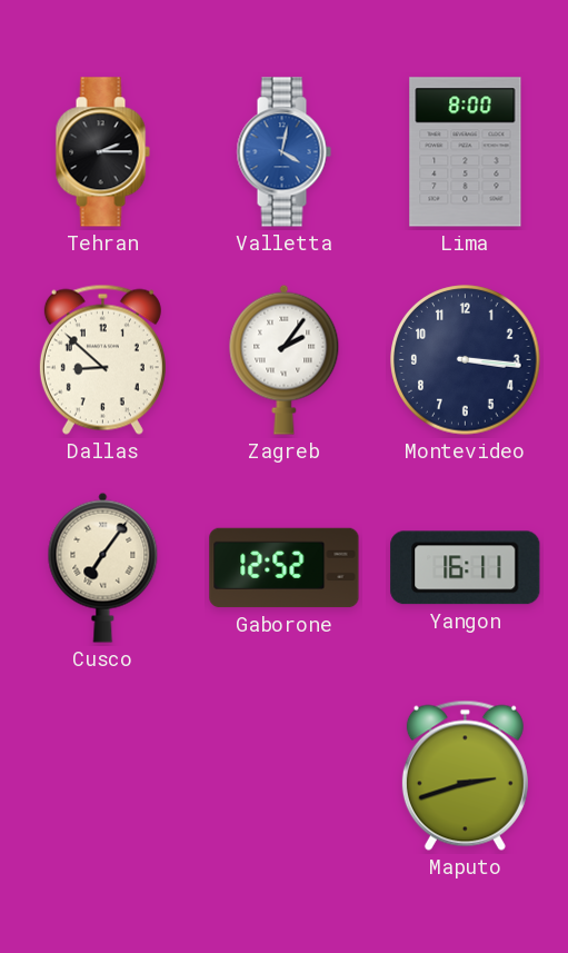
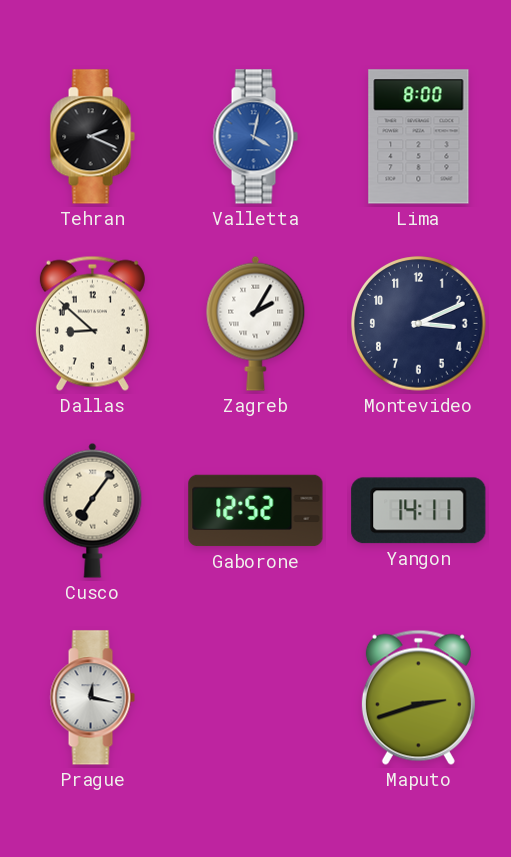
Tehran: 2:15 -> 2:19 (92, 137)
Zagreb: 2:06 -> 2:05 (256, 323)
Montevideo: 3:16 -> 3:11 (419, 324)
Yangon: 16:11 -> 14:11 (419, 511)
Prague: none -> 12:17 (92, 698)
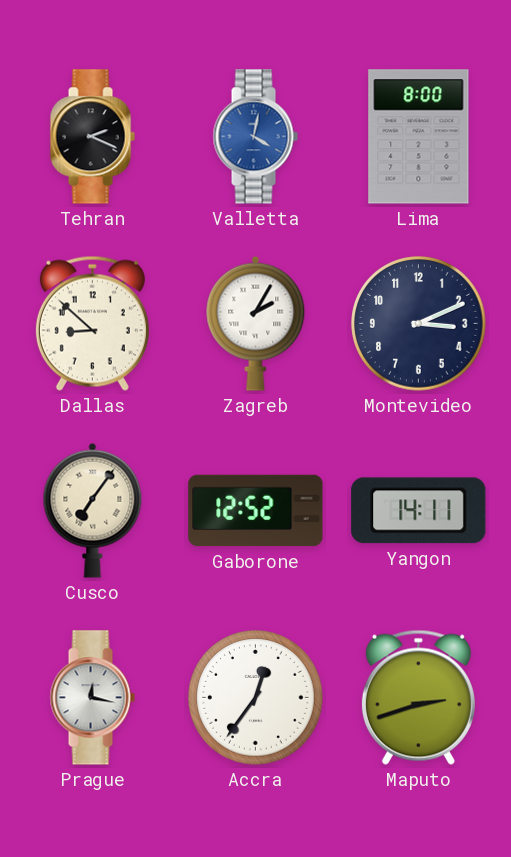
Accra: none -> 12:36 (256, 698)
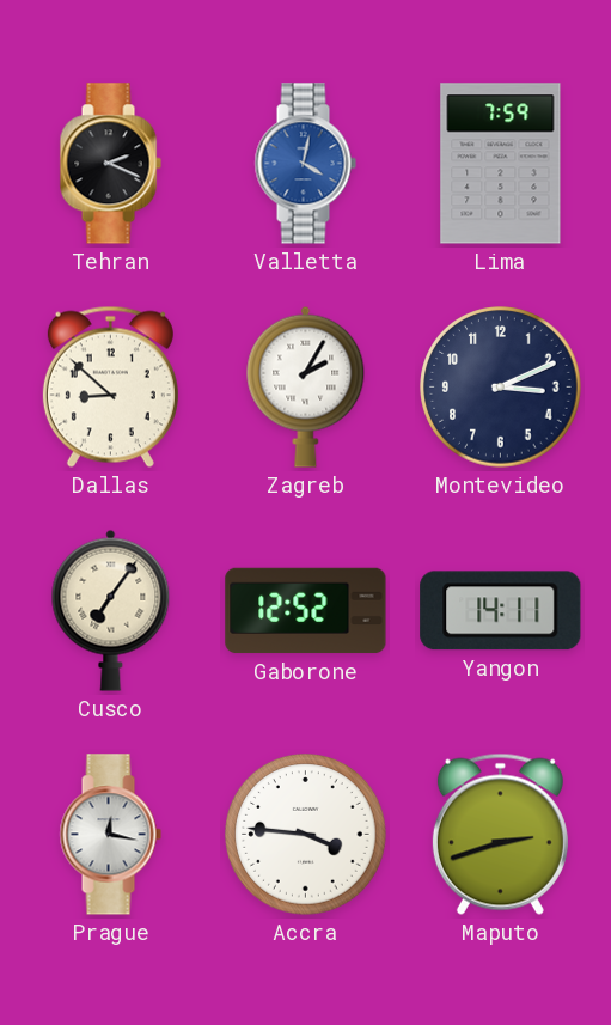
Lima: 8:00 -> 7:59 (501, 164)
Accra: 12:36 -> 3:46 (306, 835)
